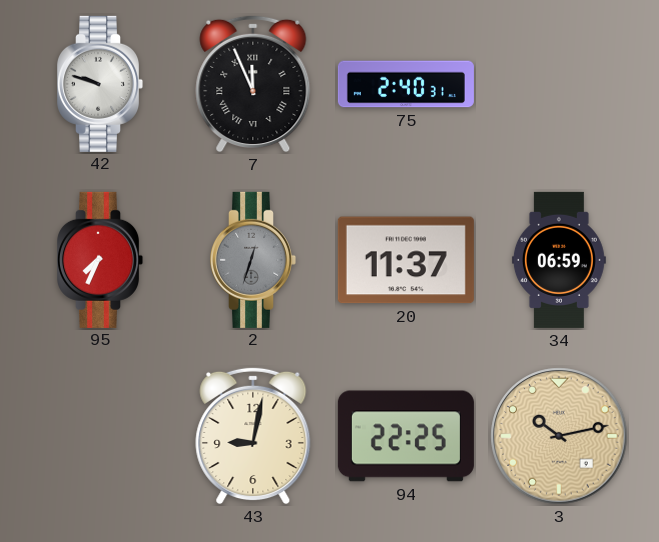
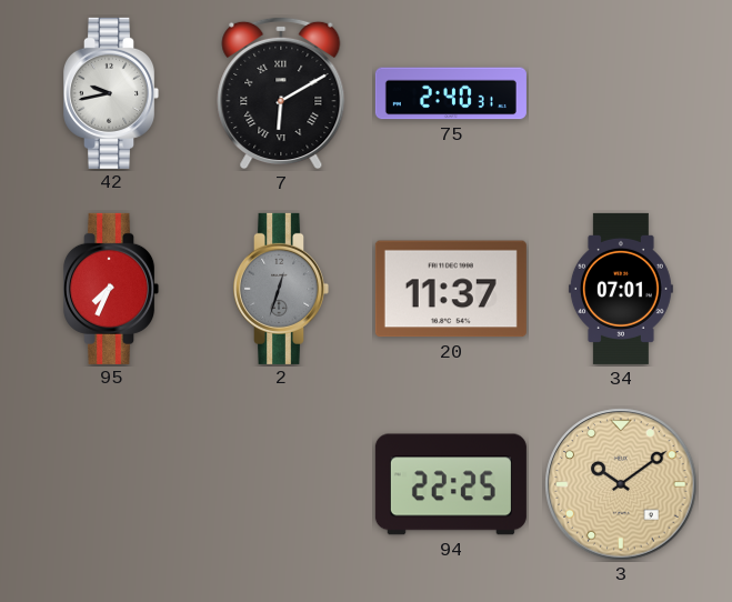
42: 9:48 -> 9:43 (112, 93)
7: 11:56 -> 6:10 (281, 93)
34: 06:59 -> 07:01 (621, 289)
43: 9:02 -> none (253, 436)
3: 10:13 -> 10:09 (621, 484)
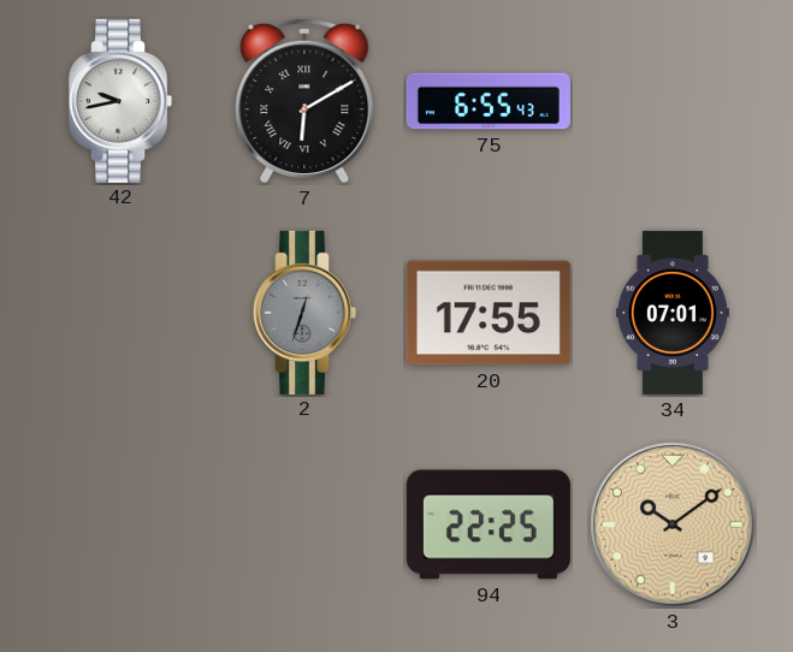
75: 2:40 -> 6:55 (489, 101)
95: 7:34 -> none (112, 289)
20: 11:37 -> 17:55 (489, 313)
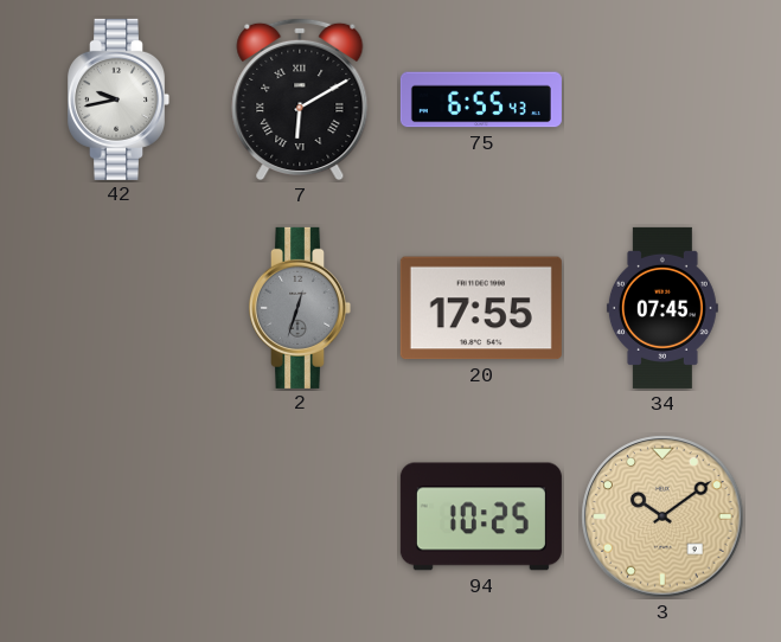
34: 07:01 -> 07:45 (662, 308)
94: 22:25 -> 10:25 (481, 516)
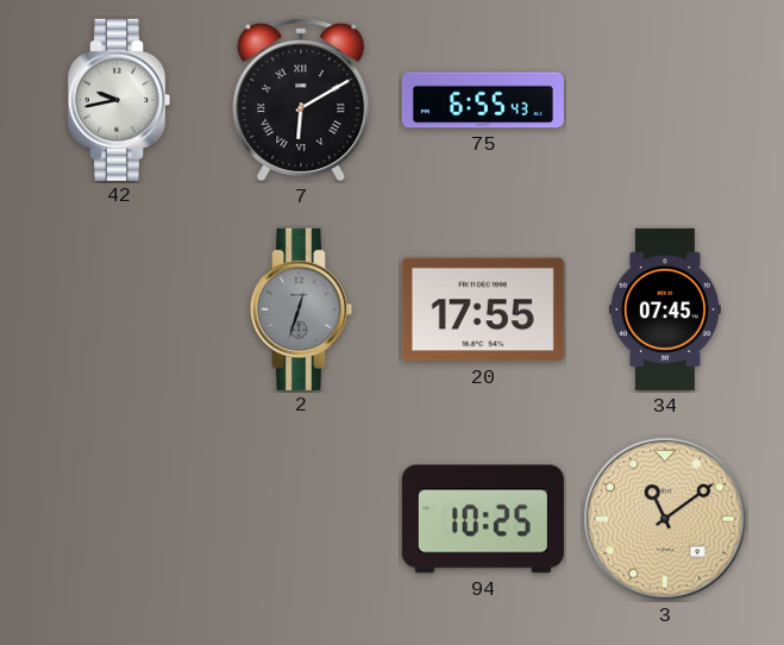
3: 10:09 -> 11:09 (665, 519)
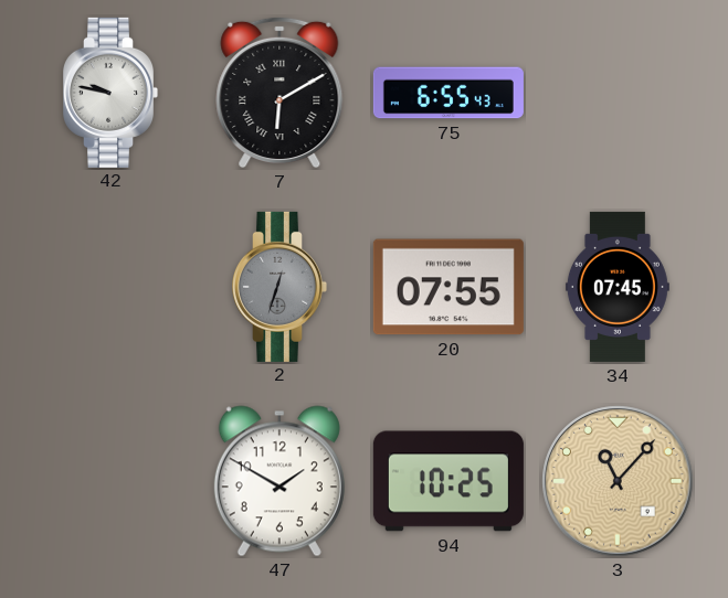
42: 9:43 -> 9:47 (112, 93)
20: 17:55 -> 07:55 (449, 287)
47: none -> 1:50 (279, 481)
3: 11:09 -> 11:07 (618, 481)
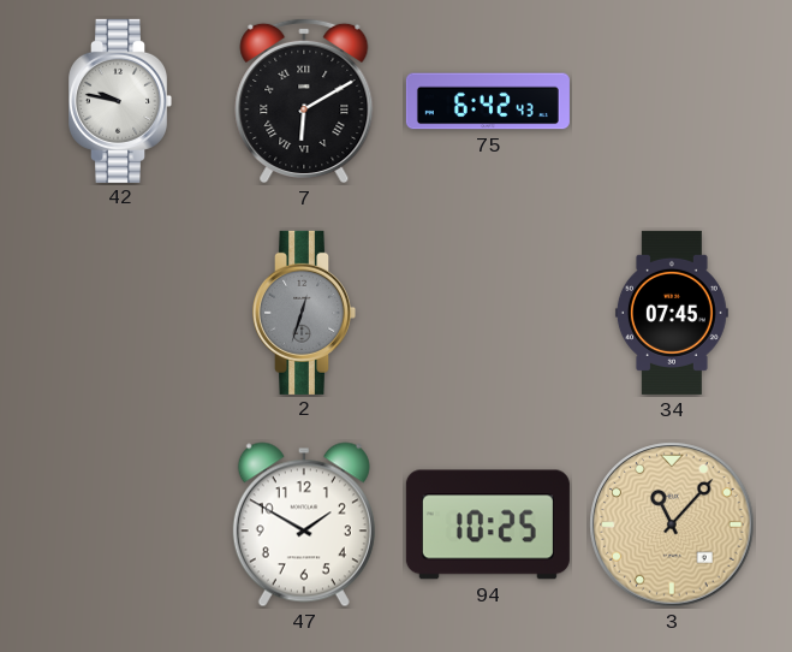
75: 6:55 -> 6:42 (488, 101)
20: 07:55 -> none (449, 287)
